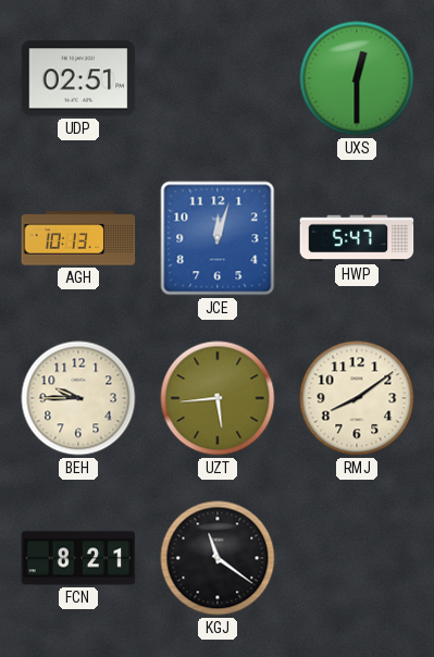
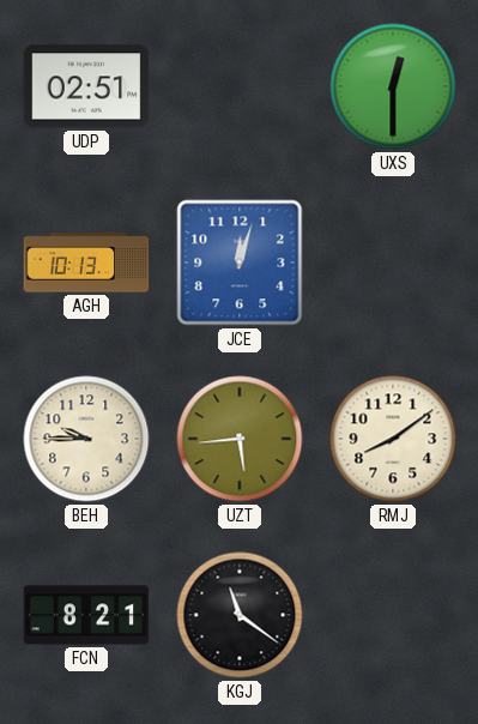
HWP: 5:47 -> none (357, 238)
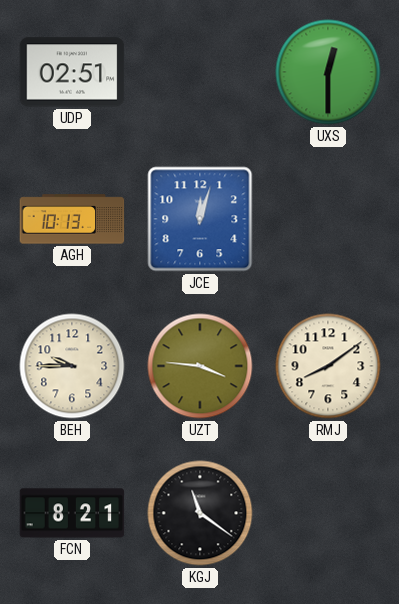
UZT: 5:44 -> 3:46 (200, 366)
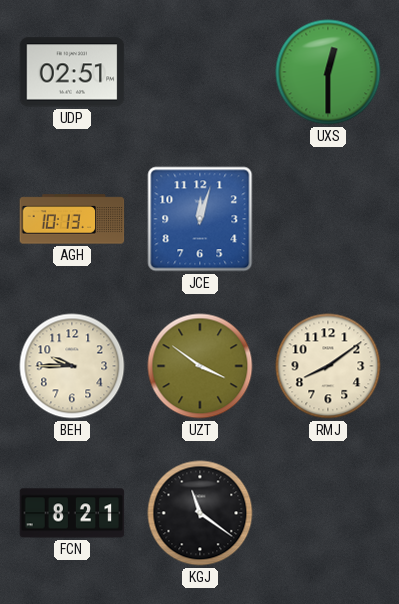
UZT: 3:46 -> 3:51 (200, 366)
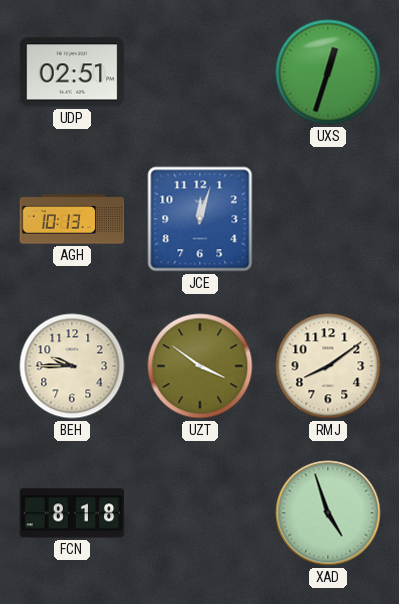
UXS: 12:30 -> 12:33 (328, 72)
FCN: 8:21 -> 8:18 (72, 513)
KGJ: 11:21 -> none (200, 513)
XAD: none -> 4:57 (328, 513)
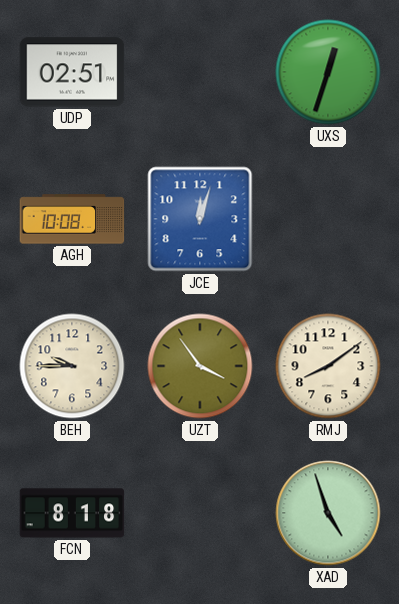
AGH: 10:13 -> 10:08 (72, 219)
UZT: 3:51 -> 3:54 (200, 366)
